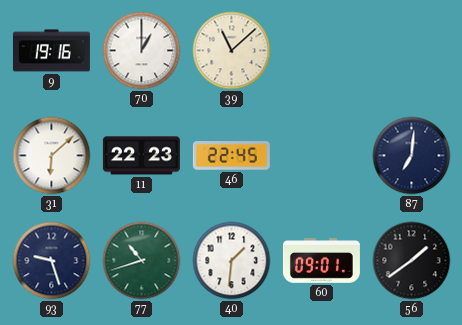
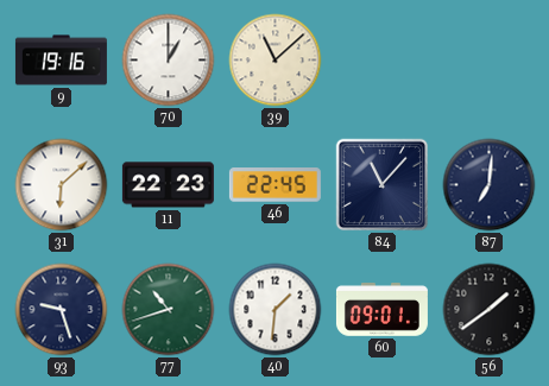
84: none -> 11:07 (383, 185)
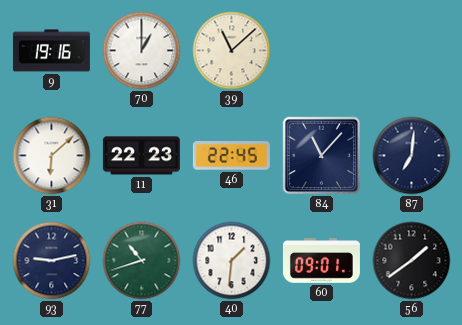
93: 9:27 -> 9:13 (52, 261)
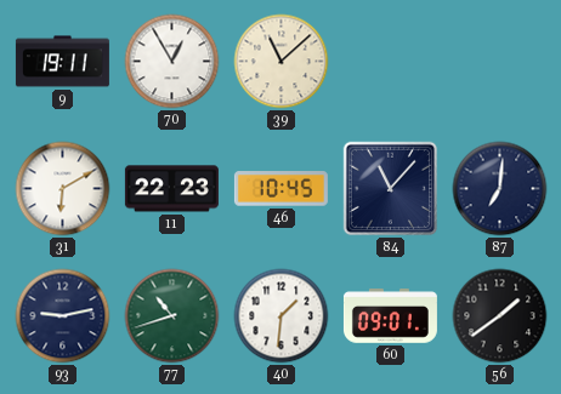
9: 19:16 -> 19:11 (62, 62)
70: 1:00 -> 12:55 (172, 62)
31: 6:08 -> 6:10 (63, 189)
46: 22:45 -> 10:45 (280, 189)
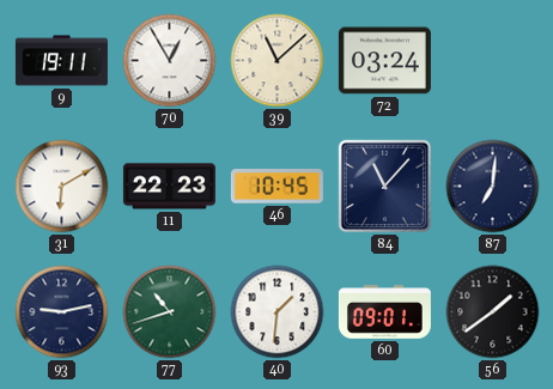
72: none -> 03:24 (384, 61)
